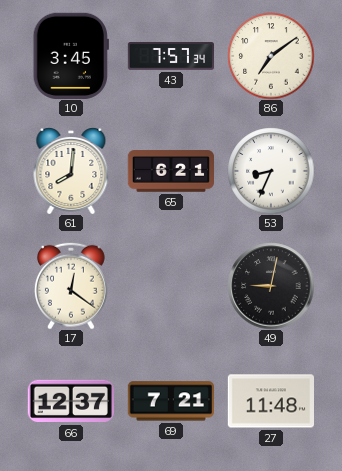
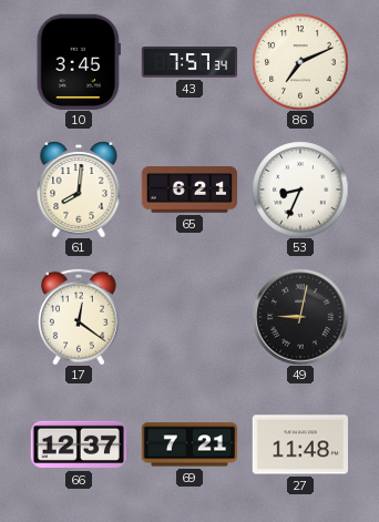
86: 7:09 -> 7:11 (300, 62)
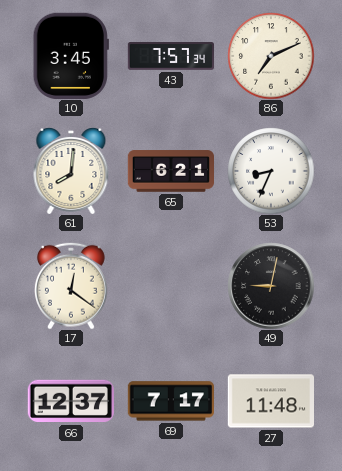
69: 7:21 -> 7:17 (170, 401)
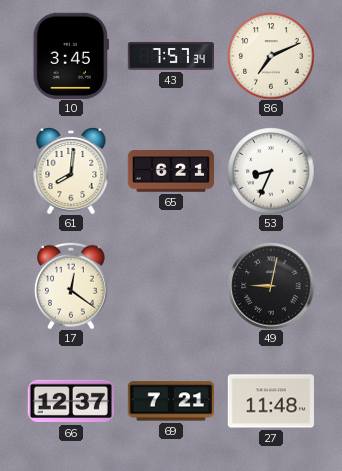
69: 7:17 -> 7:21 (170, 401)
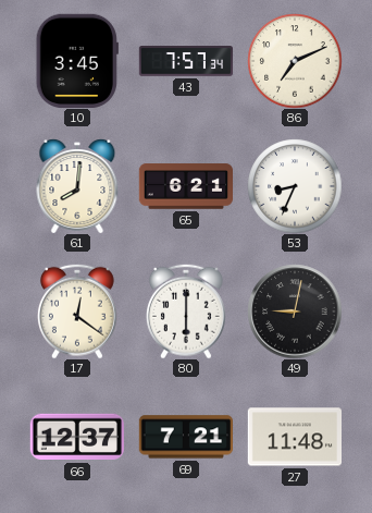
80: none -> 6:00 (186, 312)
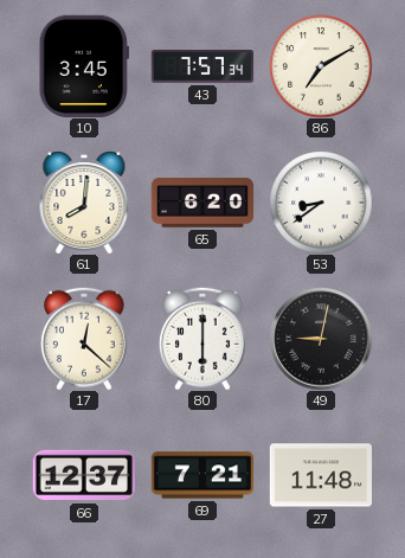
86: 7:11 -> 7:10 (321, 66)
65: 6:21 -> 6:20 (201, 203)
53: 8:34 -> 8:39 (321, 203)
17: 12:21 -> 12:22 (84, 339)
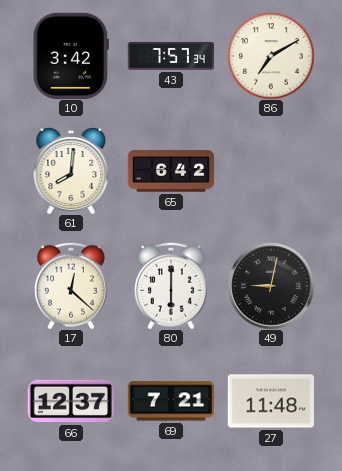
10: 3:45 -> 3:42 (71, 55)
65: 6:20 -> 6:42 (170, 171)
53: 8:39 -> none (321, 203)
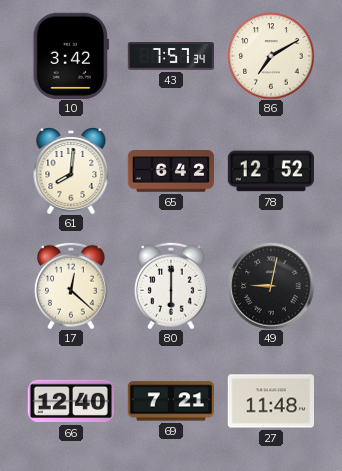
78: none -> 12:52 (270, 171)
66: 12:37 -> 12:40 (70, 401)
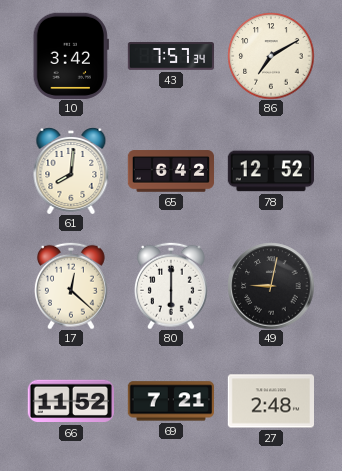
66: 12:40 -> 11:52 (70, 401)
27: 11:48 -> 2:48 (270, 401)
